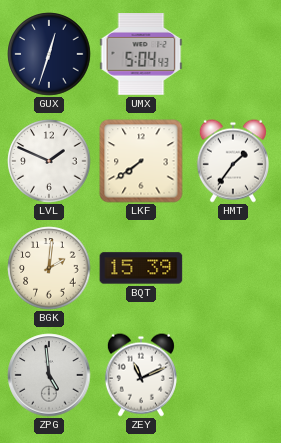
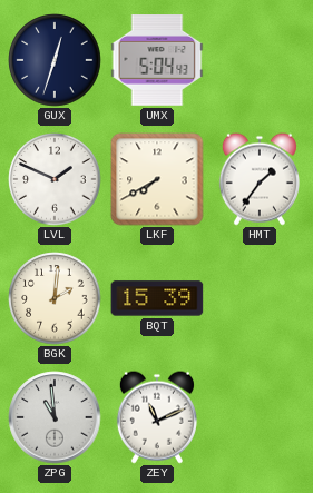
LKF: 7:39 -> 7:40 (157, 179)
ZPG: 4:59 -> 10:59 (55, 417)
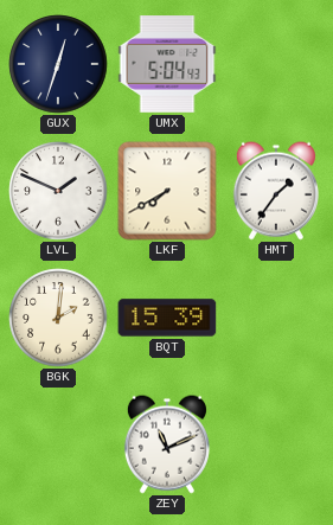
ZPG: 10:59 -> none (55, 417)
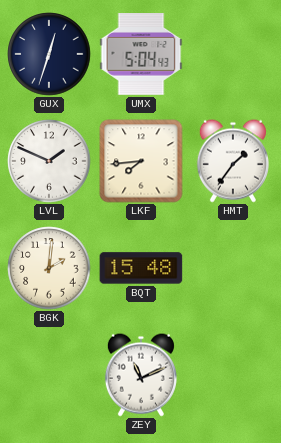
LKF: 7:40 -> 7:44 (141, 161)
BQT: 15:39 -> 15:48 (141, 268)
